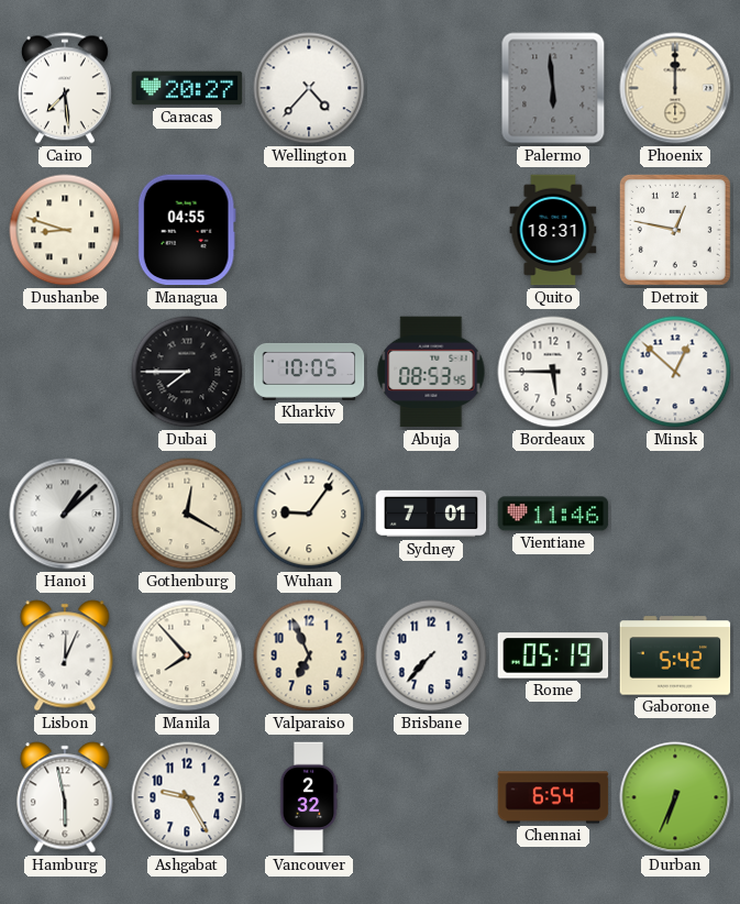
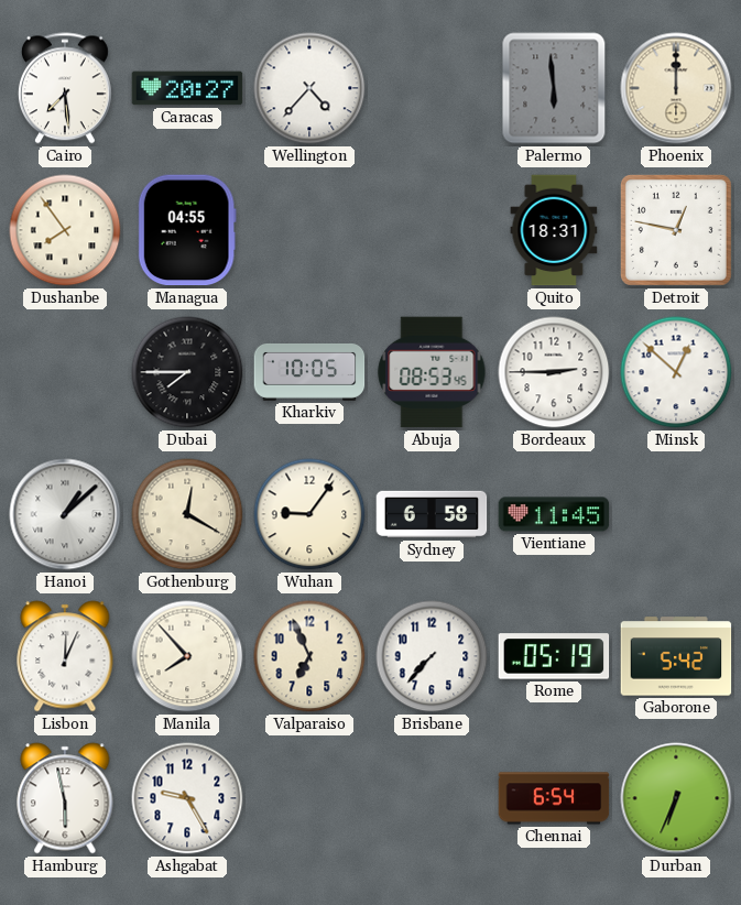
Dushanbe: 8:48 -> 7:54 (65, 230)
Bordeaux: 5:45 -> 2:45 (554, 372)
Sydney: 7:01 -> 6:58 (432, 514)
Vientiane: 11:46 -> 11:45 (554, 514)
Vancouver: 2:32 -> none (309, 797)
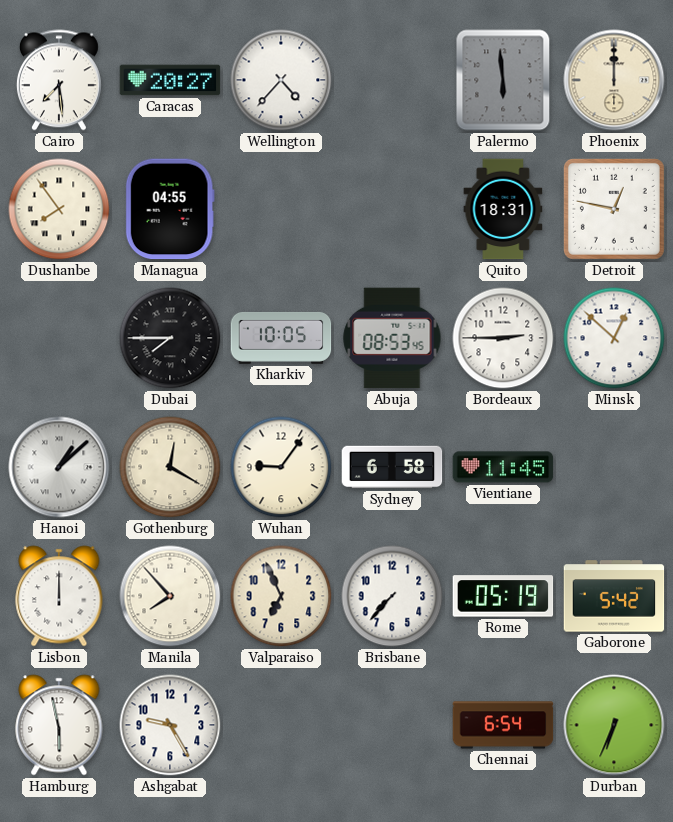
Lisbon: 12:04 -> 12:00 (59, 596)
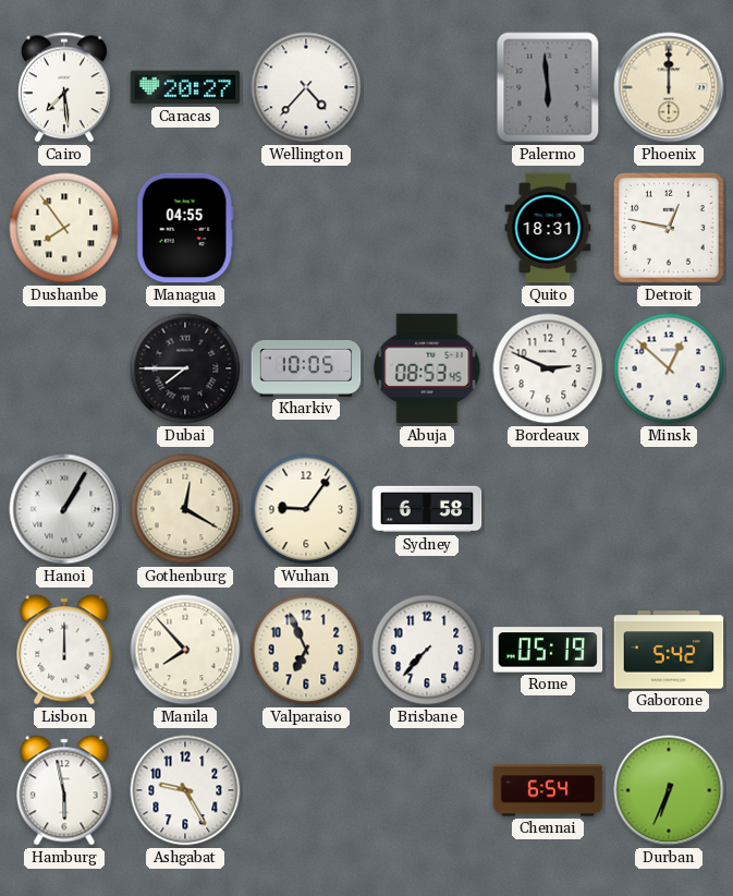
Bordeaux: 2:45 -> 2:49 (548, 368)
Hanoi: 1:08 -> 1:05 (64, 509)
Vientiane: 11:45 -> none (503, 467)
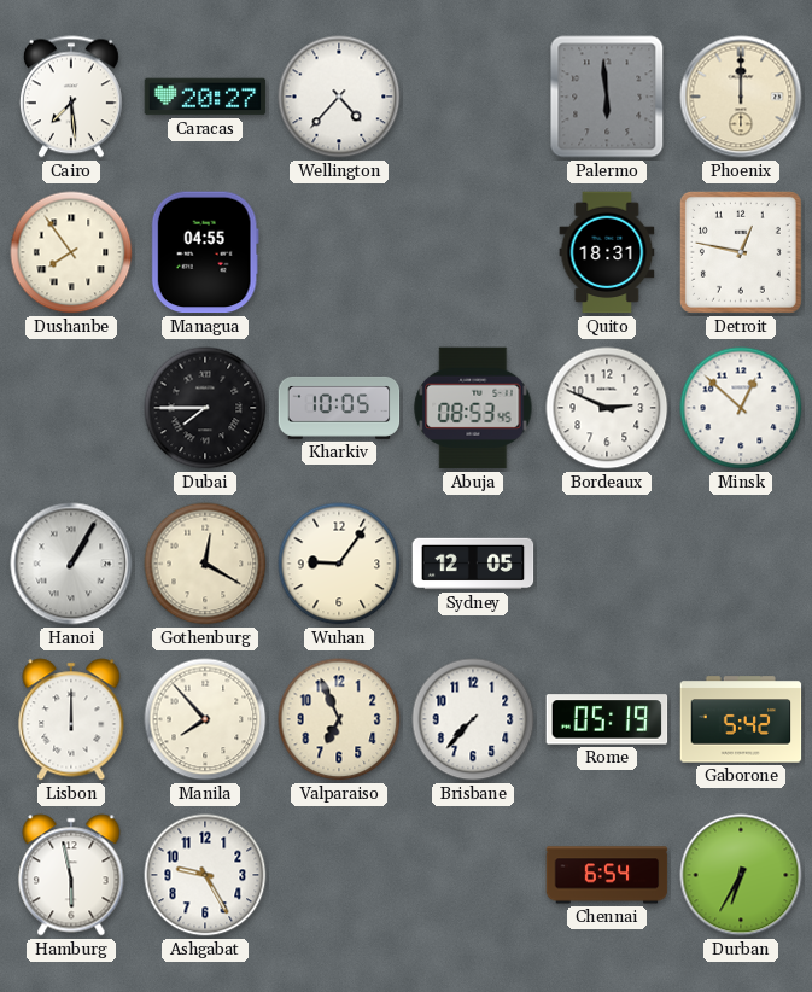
Sydney: 6:58 -> 12:05 (473, 564)
Durban: 6:34 -> 6:35 (741, 875)
